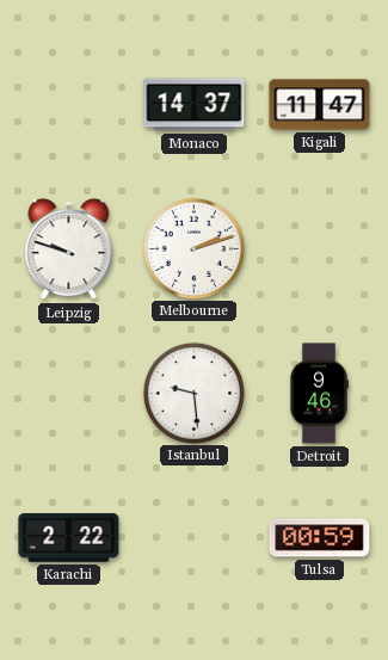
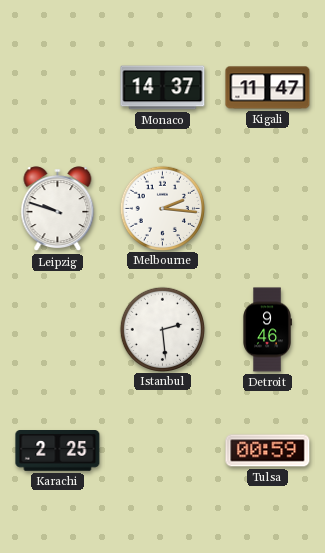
Melbourne: 2:12 -> 2:16 (162, 208)
Istanbul: 9:29 -> 2:29 (162, 329)
Karachi: 2:22 -> 2:25 (58, 451)
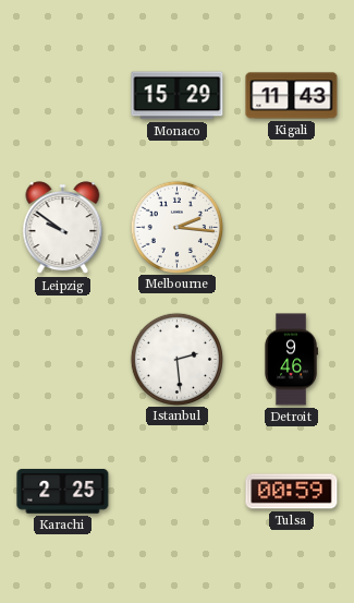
Monaco: 14:37 -> 15:29 (178, 96)
Kigali: 11:47 -> 11:43 (292, 96)
Leipzig: 9:48 -> 9:51 (63, 228)
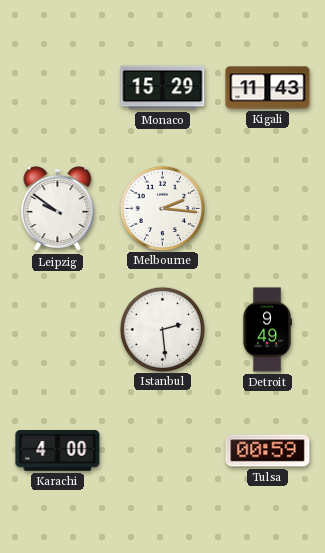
Detroit: 9:46 -> 9:49 (267, 330)
Karachi: 2:25 -> 4:00 (58, 451)
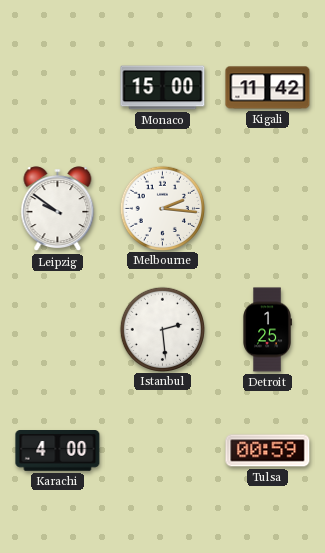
Monaco: 15:29 -> 15:00 (163, 88)
Kigali: 11:43 -> 11:42 (268, 88)
Detroit: 9:49 -> 1:25 (267, 330)
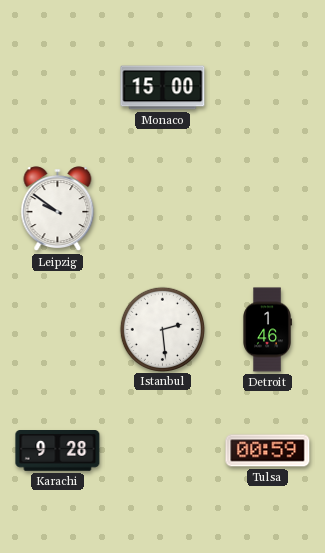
Kigali: 11:42 -> none (268, 88)
Melbourne: 2:16 -> none (162, 208)
Detroit: 1:25 -> 1:46 (267, 330)
Karachi: 4:00 -> 9:28 (58, 451)
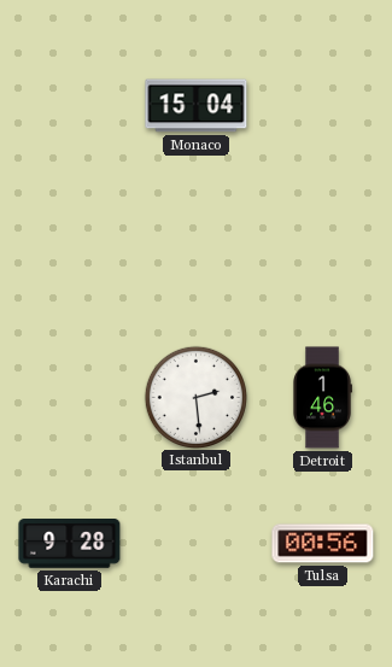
Monaco: 15:00 -> 15:04 (197, 106)
Leipzig: 9:51 -> none (58, 209)
Tulsa: 00:59 -> 00:56 (323, 544)
